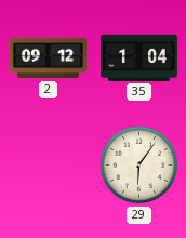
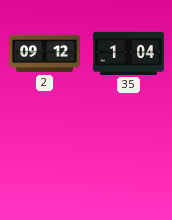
29: 6:06 -> none (139, 166)
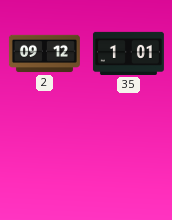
35: 1:04 -> 1:01 (128, 53)
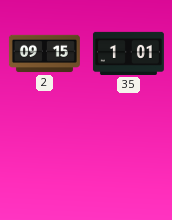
2: 09:12 -> 09:15 (44, 54)
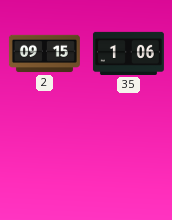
35: 1:01 -> 1:06 (128, 53)
